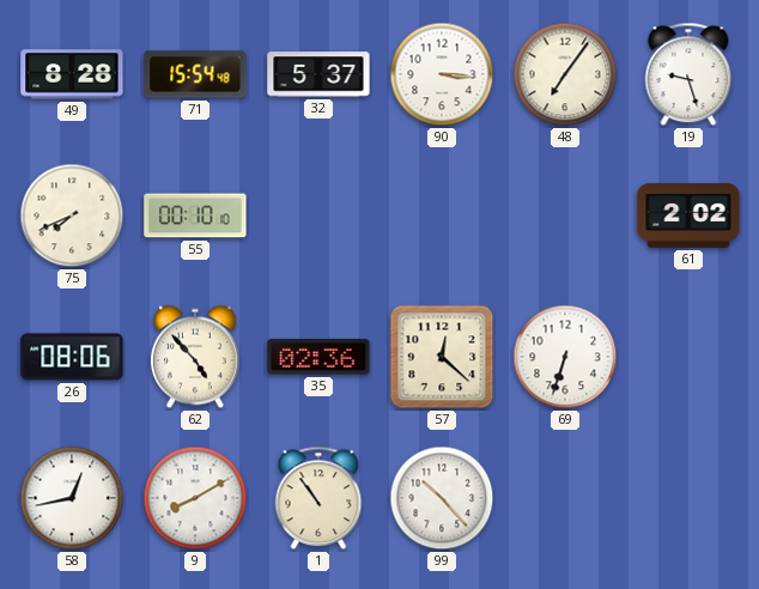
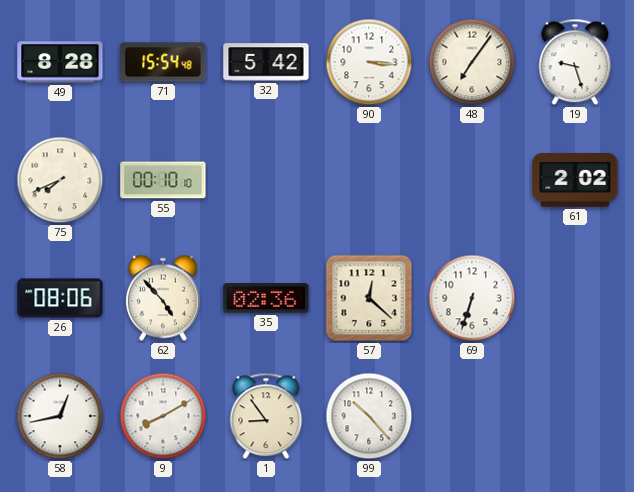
32: 5:37 -> 5:42 (266, 62)
1: 10:54 -> 8:54 (266, 416)
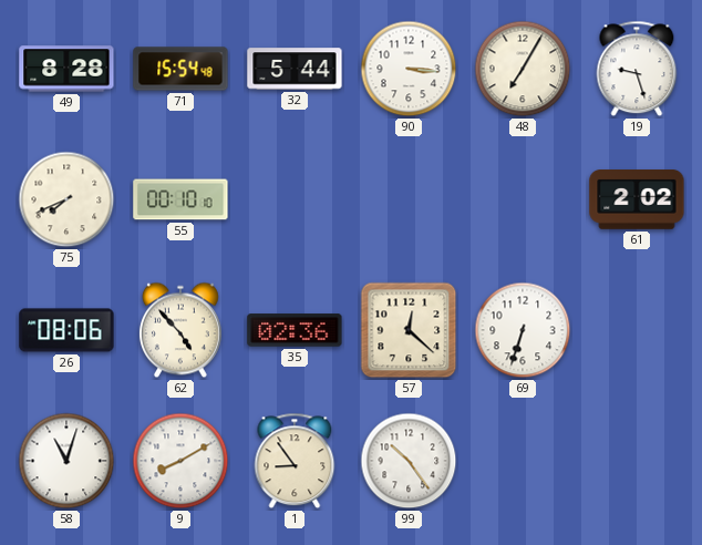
32: 5:42 -> 5:44 (295, 69)
48: 7:06 -> 7:05 (523, 69)
58: 12:43 -> 11:03 (66, 461)
99: 10:23 -> 10:24 (409, 461)
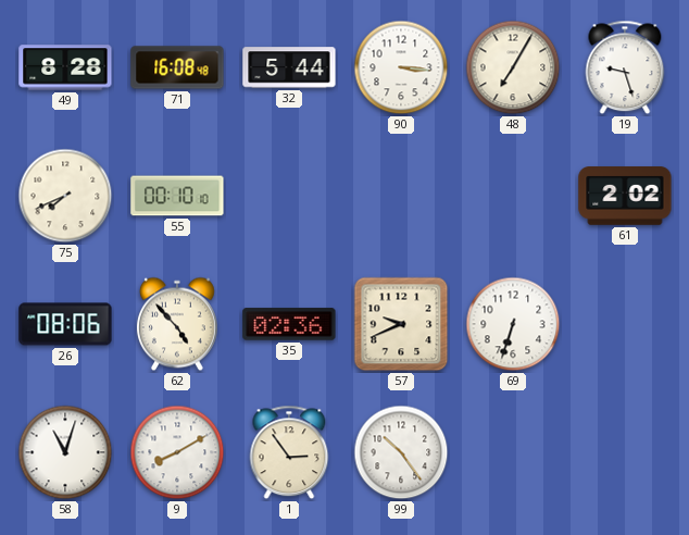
71: 15:54 -> 16:08 (177, 67)
57: 12:22 -> 9:41 (401, 324)
1: 8:54 -> 2:54 (289, 452)
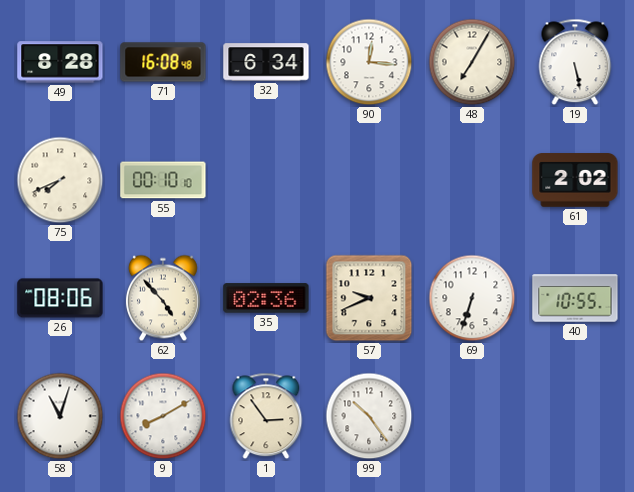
32: 5:44 -> 6:34 (266, 62)
90: 3:16 -> 12:16 (369, 62)
19: 9:27 -> 5:28 (575, 62)
40: none -> 10:55 (575, 298)
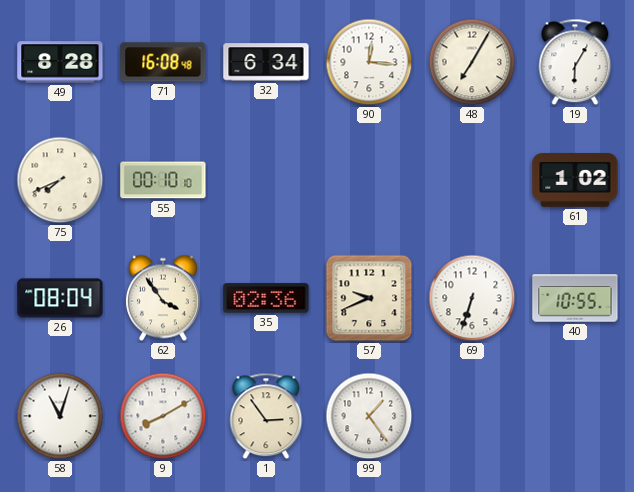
19: 5:28 -> 6:05 (575, 62)
61: 2:02 -> 1:02 (575, 180)
26: 08:06 -> 08:04 (60, 298)
62: 4:53 -> 3:54 (163, 298)
99: 10:24 -> 1:24 (369, 416)
